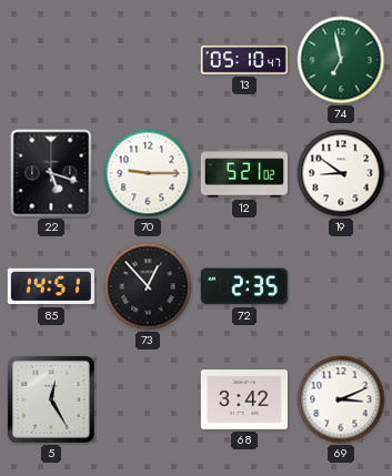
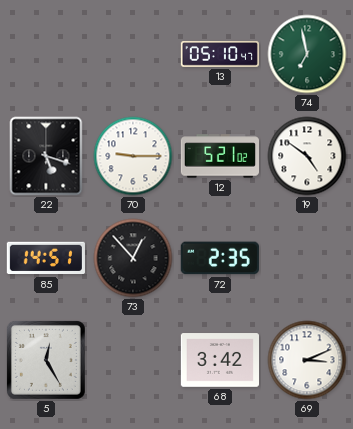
19: 8:51 -> 4:51 (307, 156)
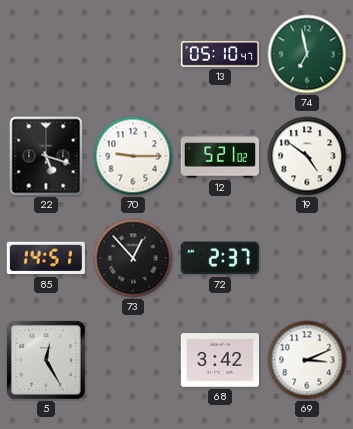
72: 2:35 -> 2:37 (220, 258)
